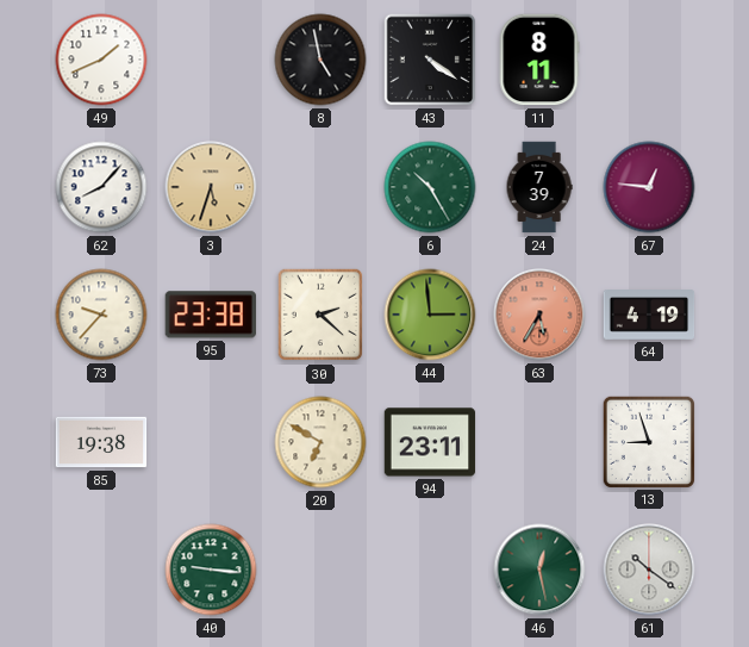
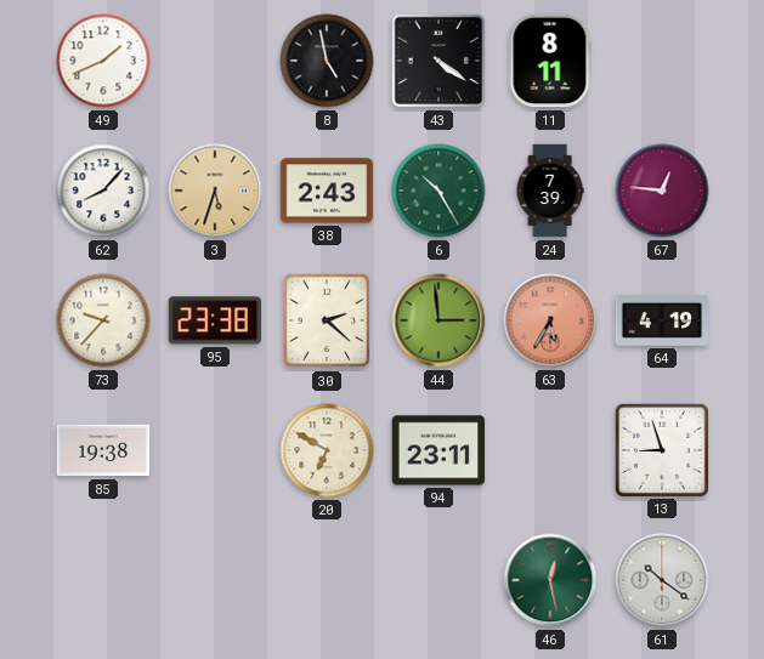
38: none -> 2:43 (327, 191)
40: 9:16 -> none (211, 570)
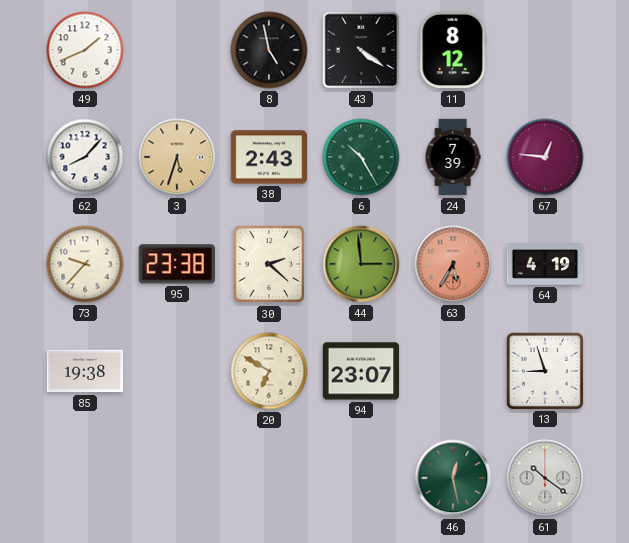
11: 8:11 -> 8:12 (453, 50)
94: 23:11 -> 23:07 (361, 371)
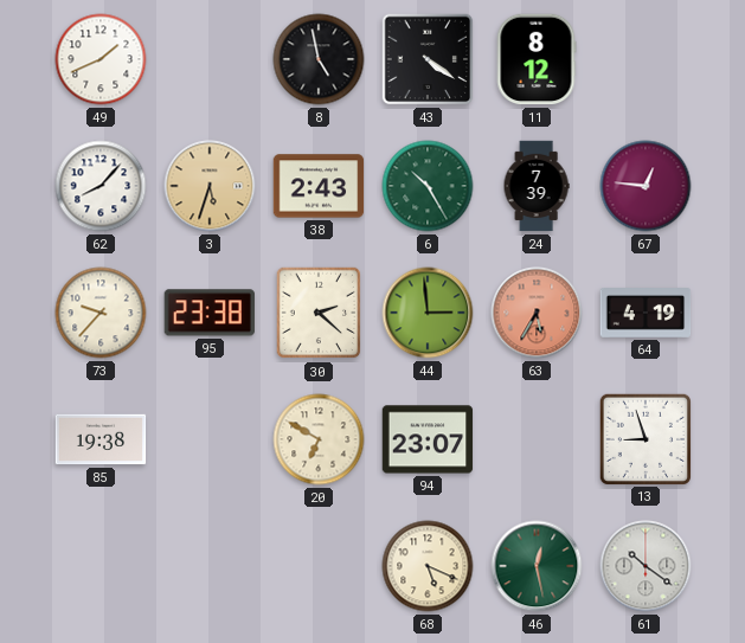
68: none -> 5:19 (428, 566)
